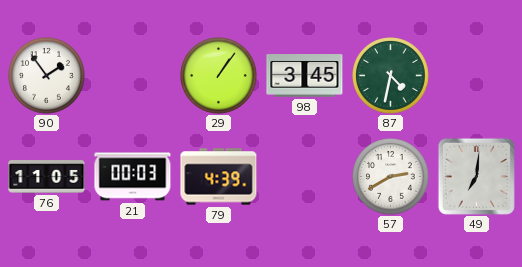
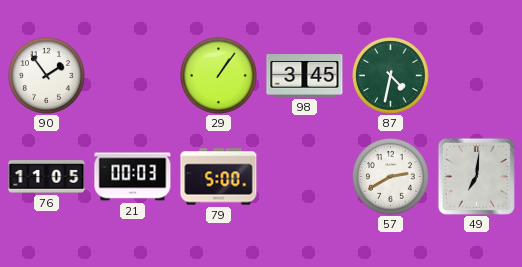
79: 4:39 -> 5:00 (219, 177)
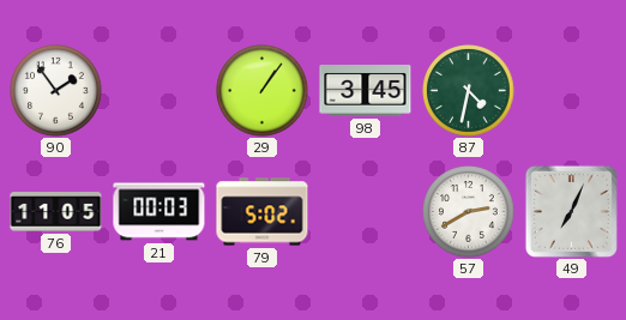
79: 5:00 -> 5:02 (263, 212)
49: 7:01 -> 7:04 (571, 211)
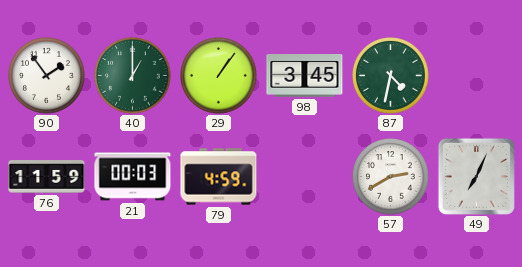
40: none -> 1:00 (133, 76)
76: 11:05 -> 11:59 (47, 177)
79: 5:02 -> 4:59 (219, 177)
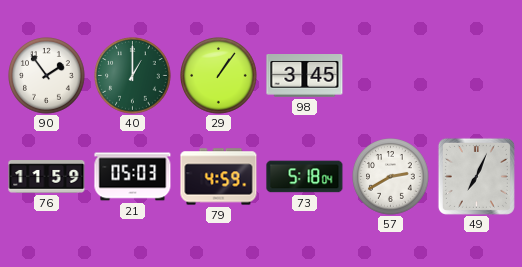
87: 4:32 -> none (391, 76)
21: 00:03 -> 05:03 (133, 177)
73: none -> 5:18 (305, 177)
